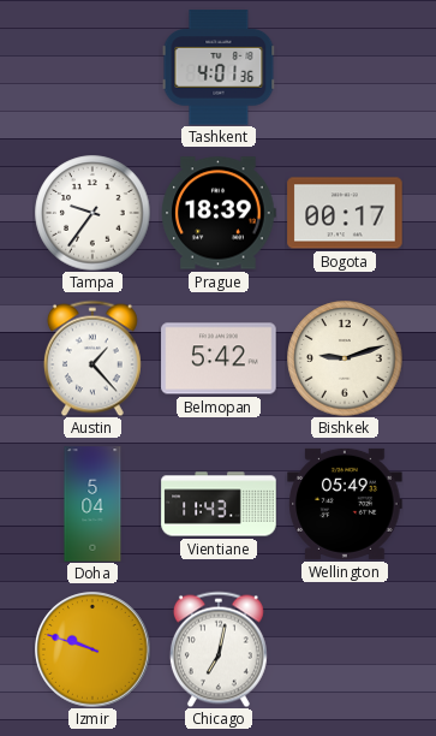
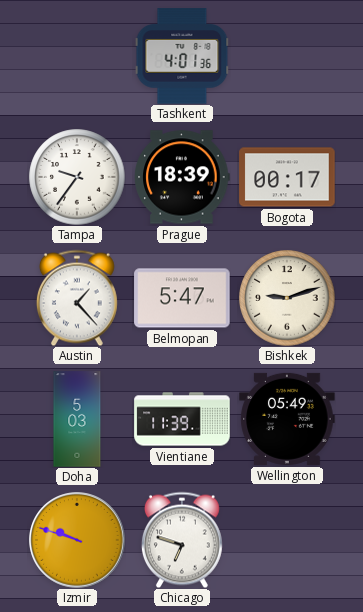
Belmopan: 5:42 -> 5:47 (182, 298)
Doha: 5:04 -> 5:03 (77, 419)
Vientiane: 11:43 -> 11:39 (182, 419)
Chicago: 7:02 -> 6:48 (182, 540)
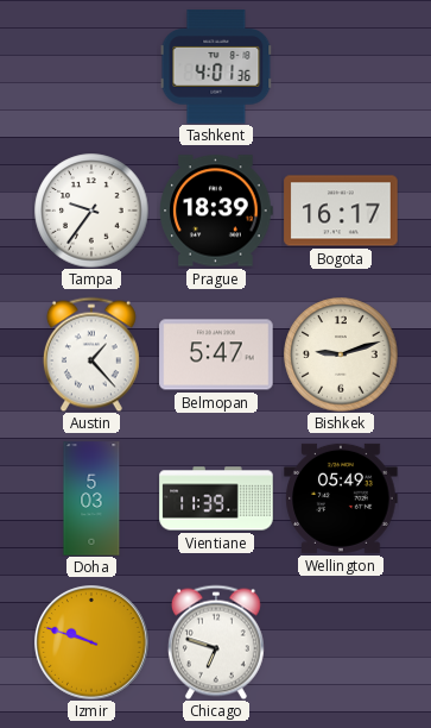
Bogota: 00:17 -> 16:17 (341, 211)
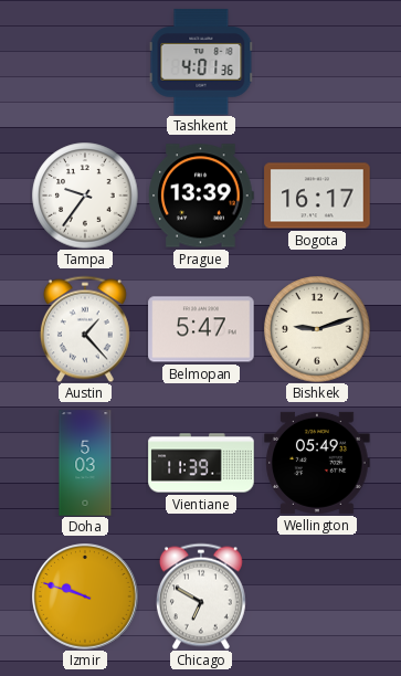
Prague: 18:39 -> 13:39 (201, 196)
Chicago: 6:48 -> 6:50 (201, 596)
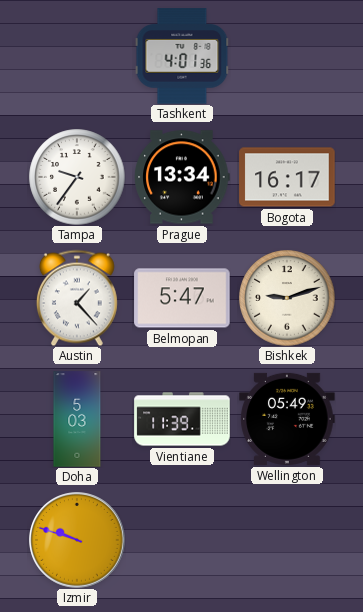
Prague: 13:39 -> 13:34 (182, 177)
Chicago: 6:50 -> none (201, 596)
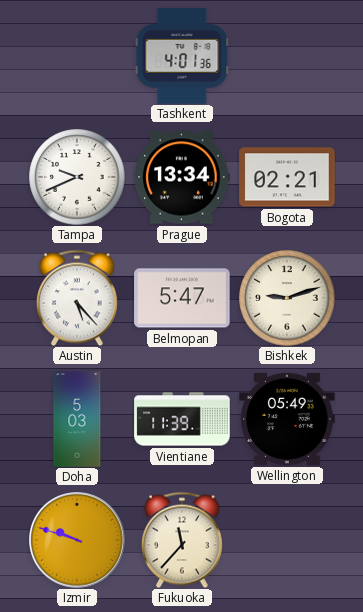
Tampa: 9:36 -> 9:41 (77, 177)
Bogota: 16:17 -> 02:21 (287, 177)
Austin: 1:23 -> 5:23 (77, 298)
Fukuoka: none -> 11:37 (182, 540)
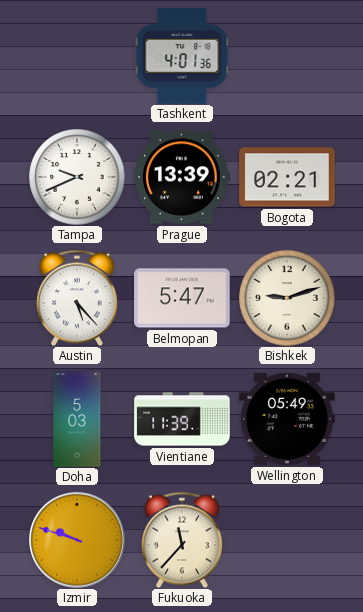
Prague: 13:34 -> 13:39 (182, 177)
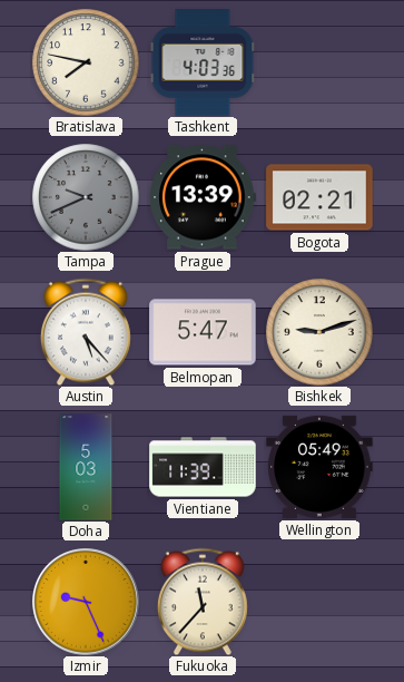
Bratislava: none -> 7:47 (86, 62)
Tashkent: 4:01 -> 4:03 (203, 62)
Tampa dial: white -> grey (86, 197)
Izmir: 9:48 -> 9:26 (86, 602)
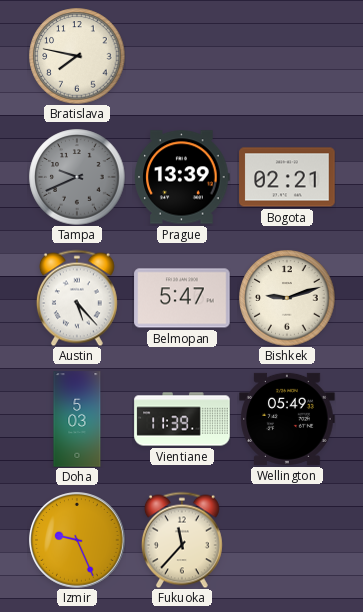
Tashkent: 4:03 -> none (203, 62)
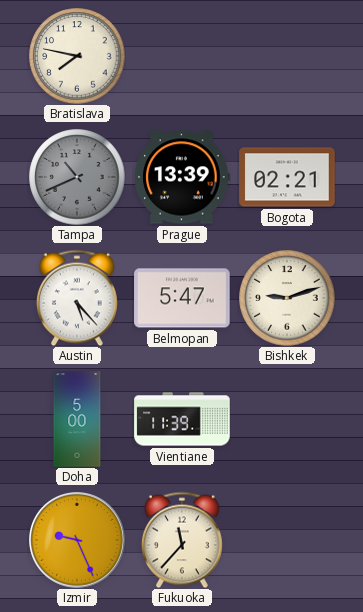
Tampa: 9:41 -> 10:41 (77, 177)
Doha: 5:03 -> 5:00 (77, 419)
Wellington: 05:49 -> none (287, 419)
